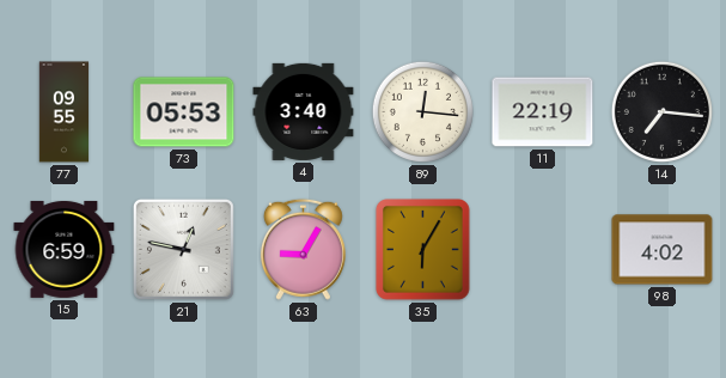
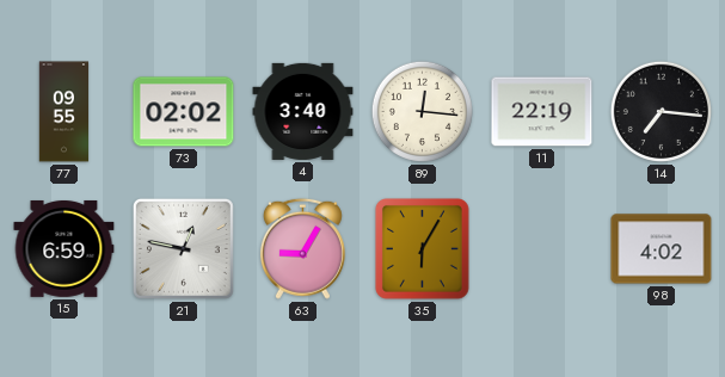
73: 05:53 -> 02:02 (184, 112)
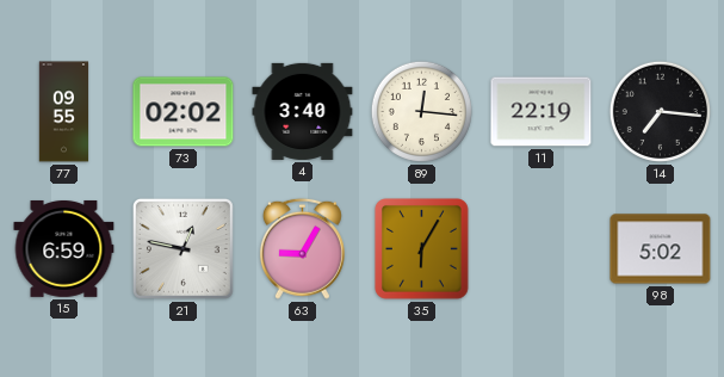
98: 4:02 -> 5:02 (661, 249)
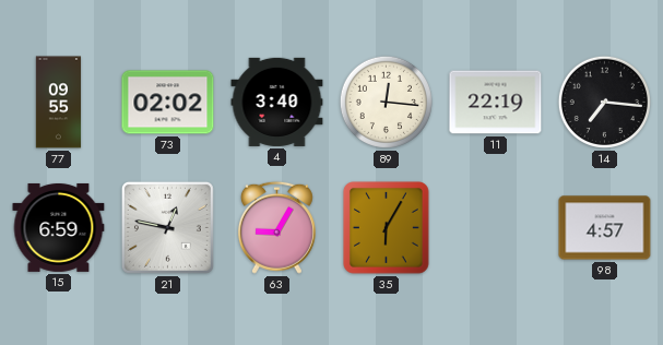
98: 5:02 -> 4:57 (605, 228)
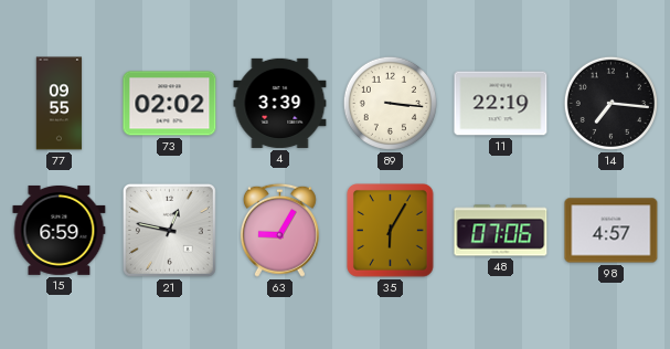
4: 3:40 -> 3:39 (280, 103)
89: 12:16 -> 3:16 (390, 103)
48: none -> 07:06 (501, 231)
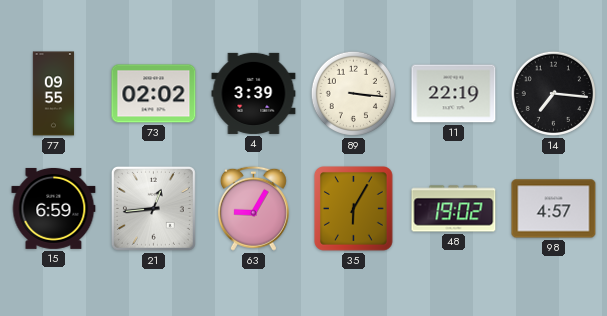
21: 12:47 -> 12:44 (153, 208)
48: 07:06 -> 19:02 (454, 209)
